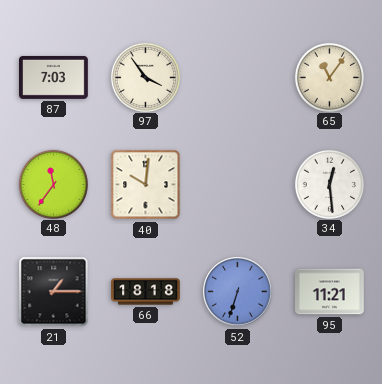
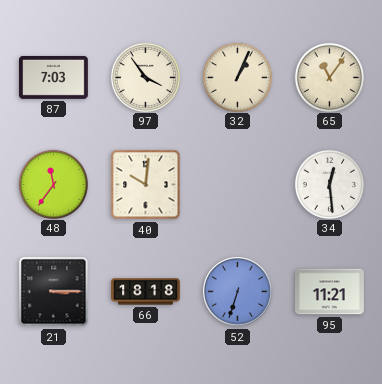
32: none -> 1:04 (237, 77)
21: 1:15 -> 3:15 (54, 292)
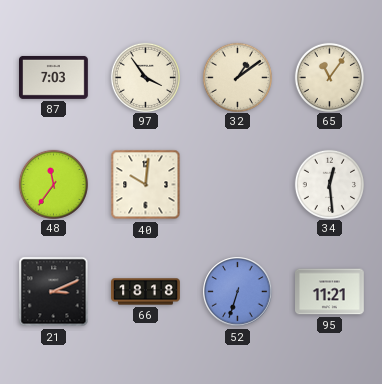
32: 1:04 -> 1:09 (237, 77)
21: 3:15 -> 3:11 (54, 292)
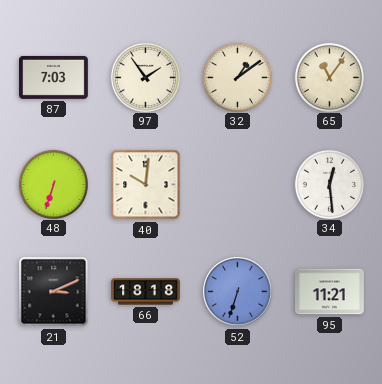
97: 3:54 -> 1:54 (145, 77)
48: 11:36 -> 6:33 (53, 184)
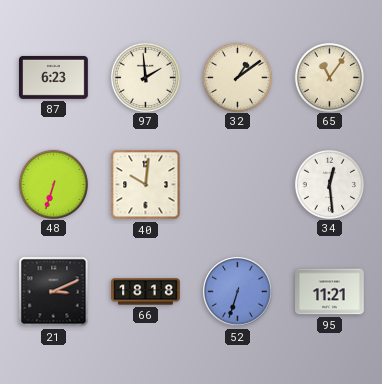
87: 7:03 -> 6:23 (54, 77)
97: 1:54 -> 1:59 (145, 77)
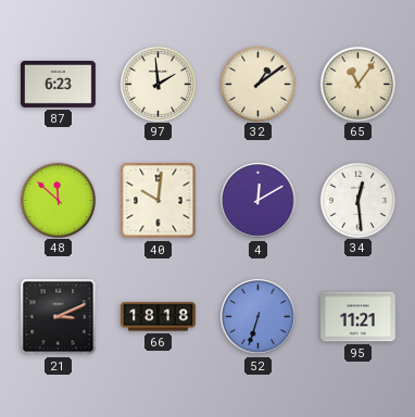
48: 6:33 -> 11:52 (58, 200)
4: none -> 12:10 (259, 201)
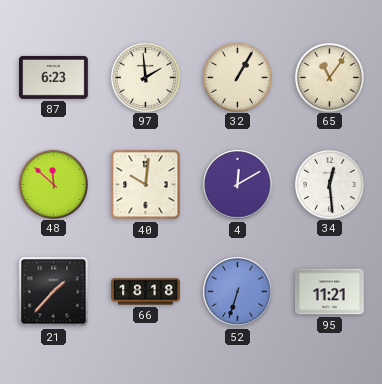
32: 1:09 -> 1:05 (237, 77)
21: 3:11 -> 1:37 (54, 292)
